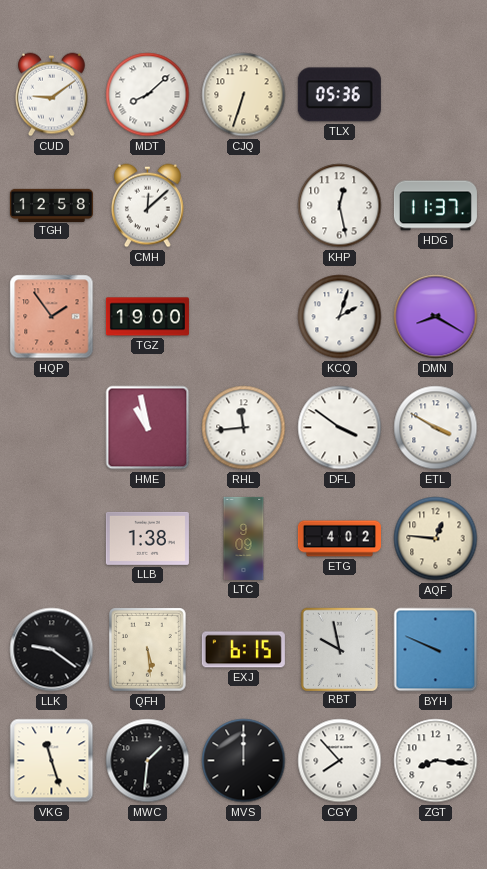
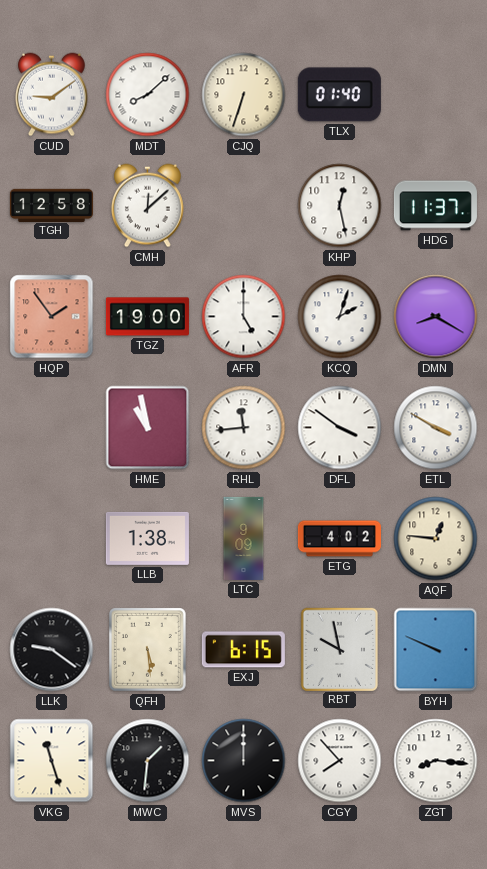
TLX: 05:36 -> 01:40 (339, 95)
AFR: none -> 5:00 (244, 317)
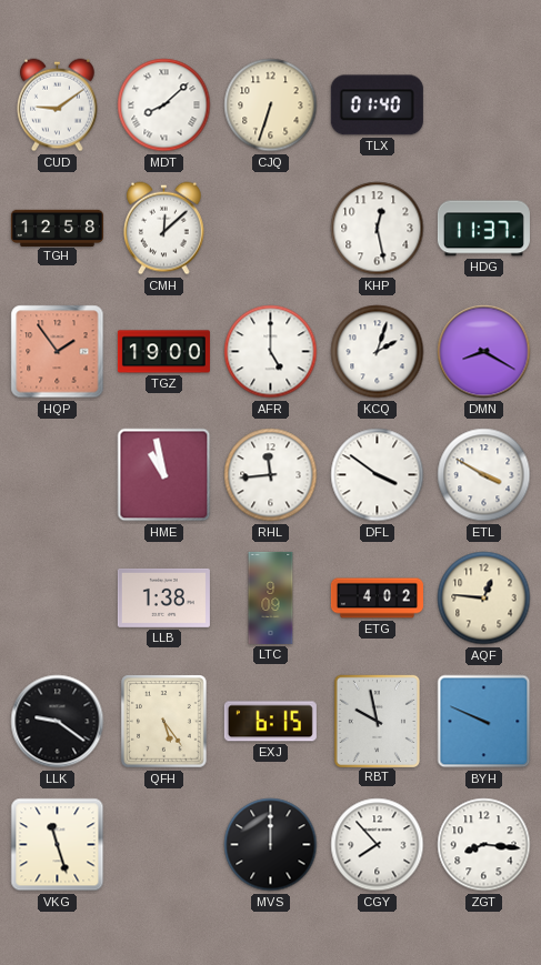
QFH: 5:29 -> 5:24 (164, 722)
MWC: 1:31 -> none (148, 761)
